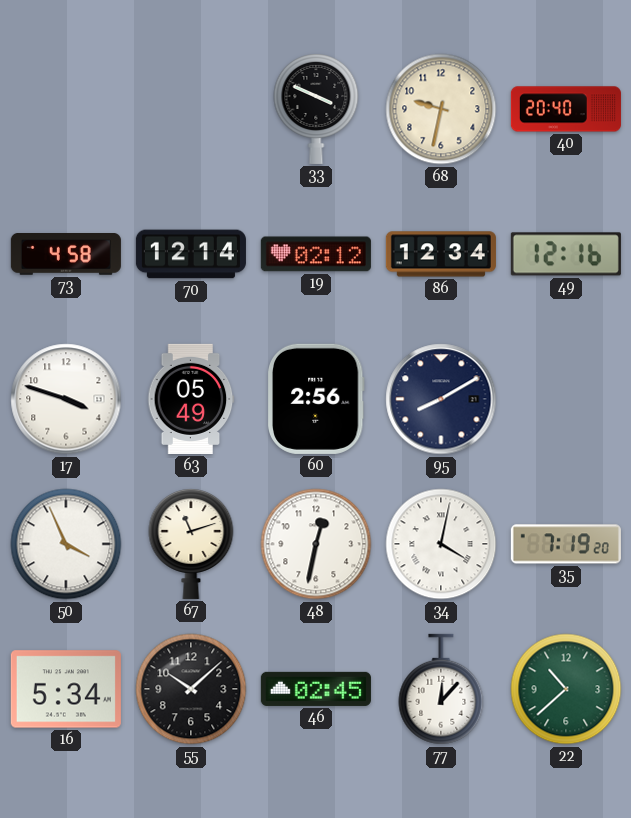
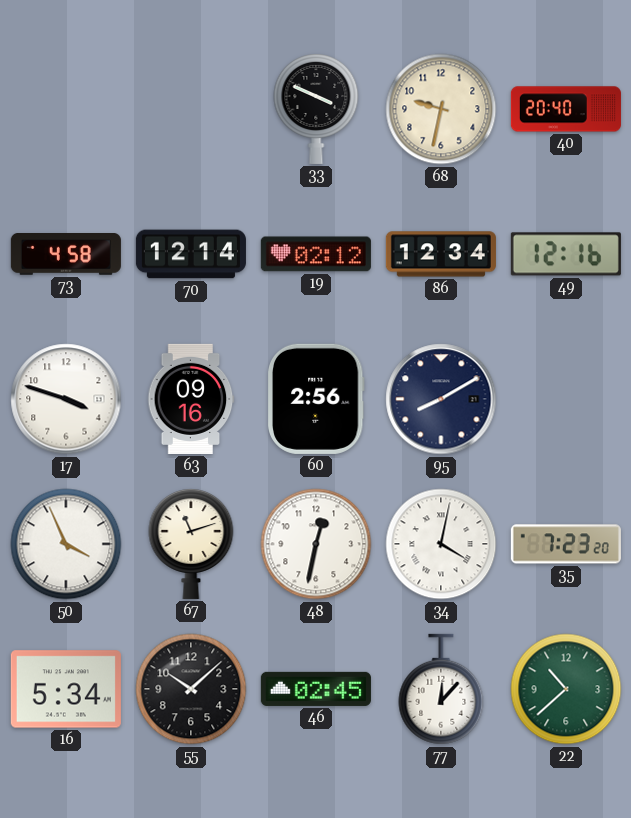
63: 05:49 -> 09:16 (191, 399)
35: 7:19 -> 7:23 (566, 544)
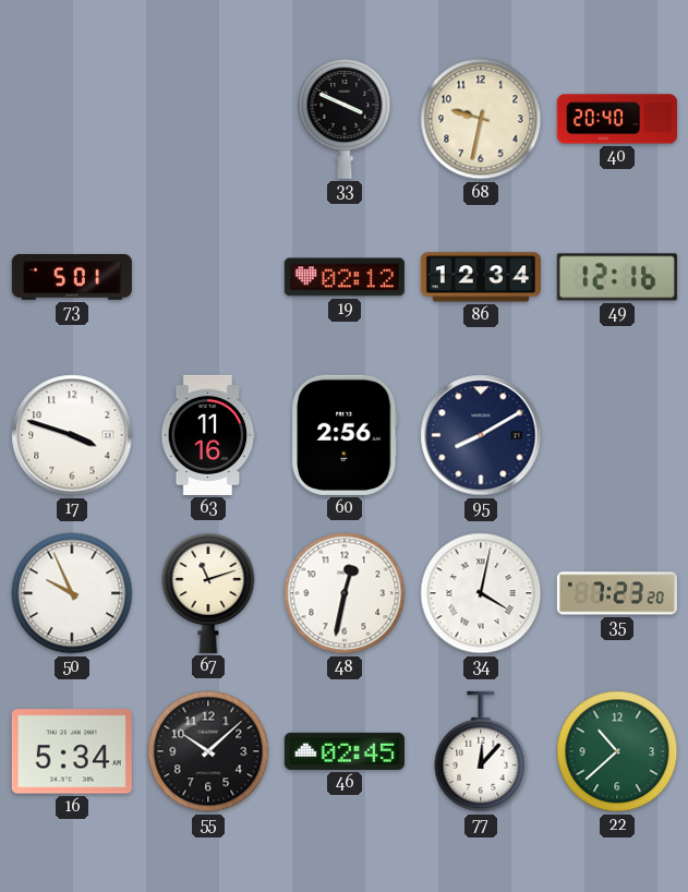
73: 4:58 -> 5:01 (72, 278)
70: 12:14 -> none (191, 254)
63: 09:16 -> 11:16 (208, 435)
50: 3:56 -> 9:56 (72, 593)
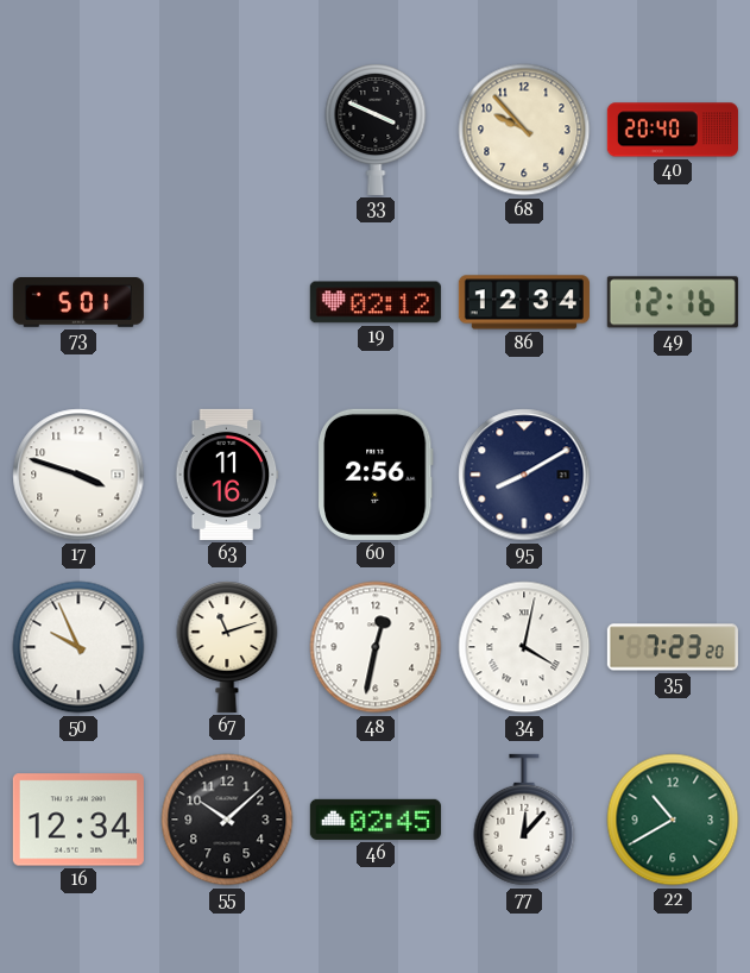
68: 9:32 -> 9:53 (524, 130)
16: 5:34 -> 12:34 (78, 820)
22: 10:38 -> 10:40 (673, 820)
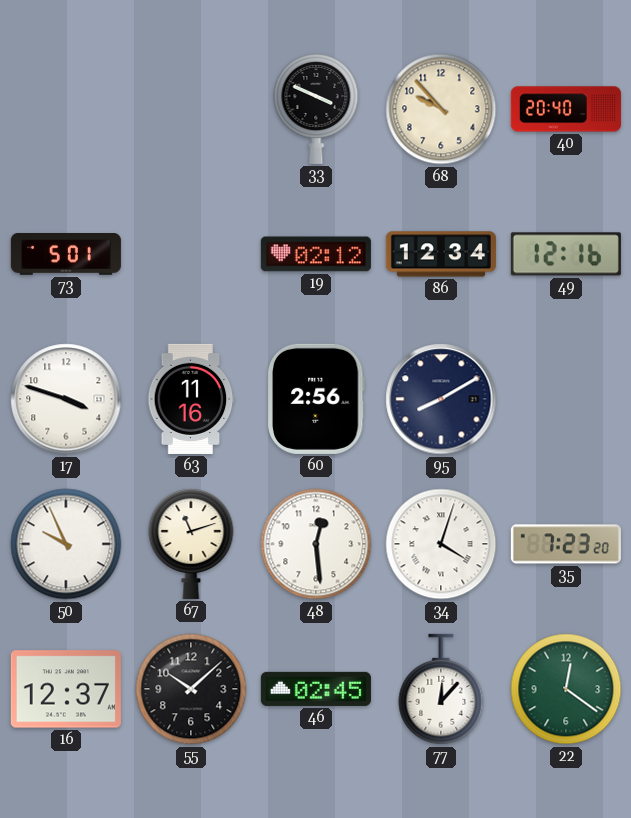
48: 12:32 -> 12:29 (316, 544)
34: 4:02 -> 4:03 (441, 544)
16: 12:34 -> 12:37 (66, 689)
22: 10:40 -> 12:21 (566, 689)
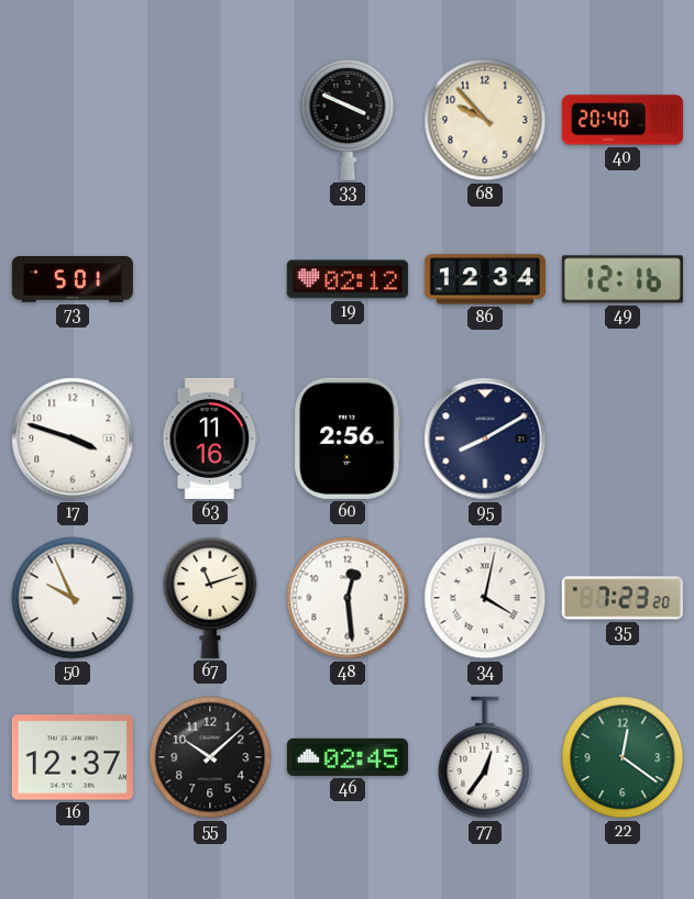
34: 4:03 -> 4:02 (485, 598)
77: 12:07 -> 12:36 (485, 757)
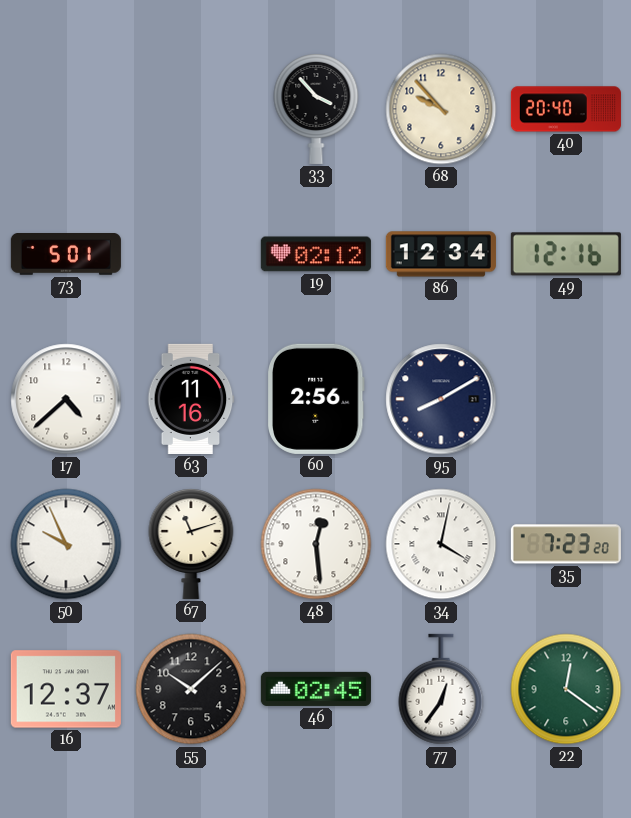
33: 3:49 -> 3:53 (316, 109)
17: 3:48 -> 4:38 (66, 399)
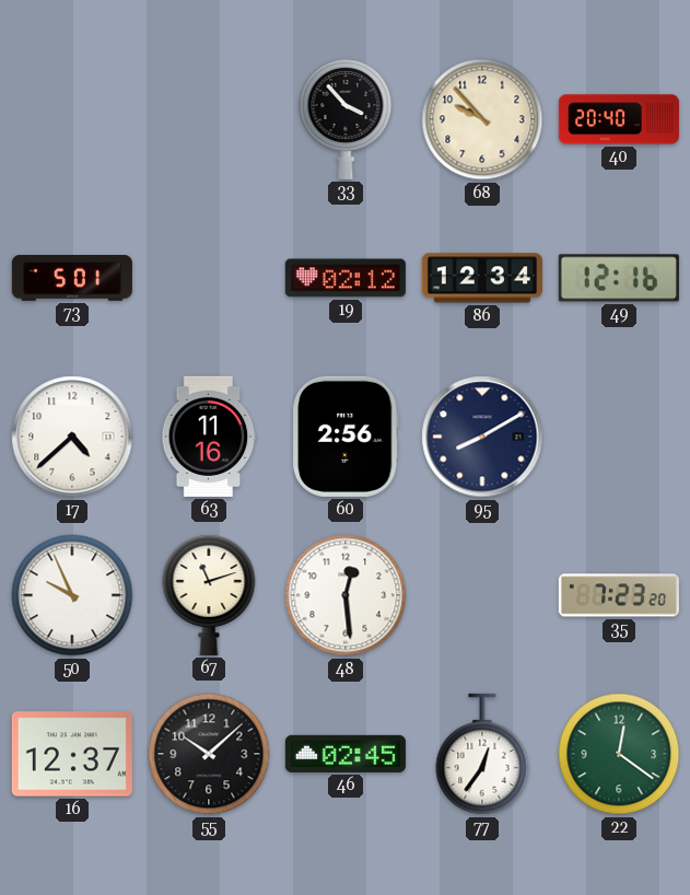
34: 4:02 -> none (441, 544)
